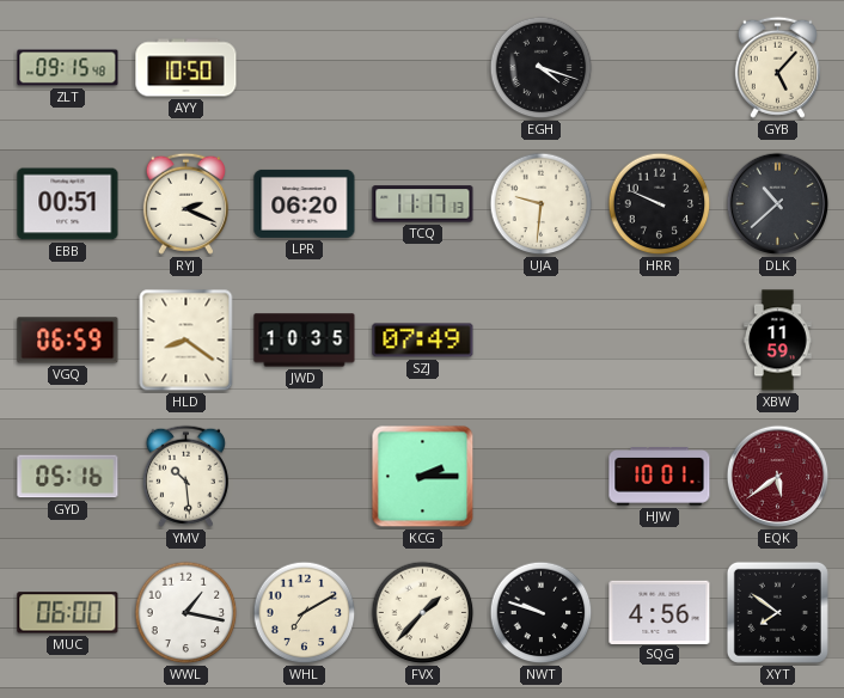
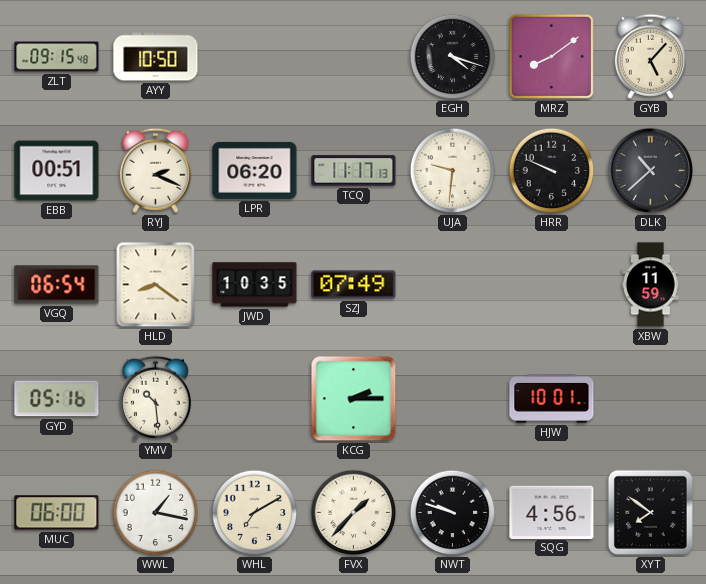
MRZ: none -> 8:09 (551, 56)
VGQ: 06:59 -> 06:54 (57, 285)
EQK: 5:39 -> none (778, 477)
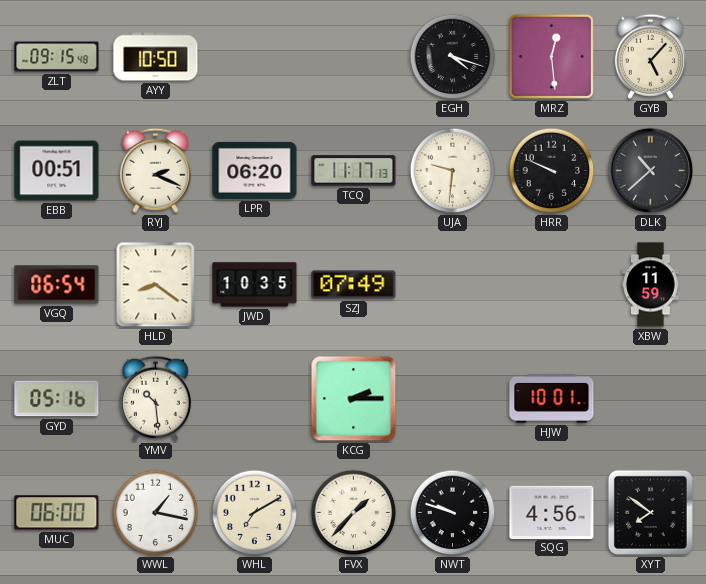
MRZ: 8:09 -> 12:29 (551, 56)
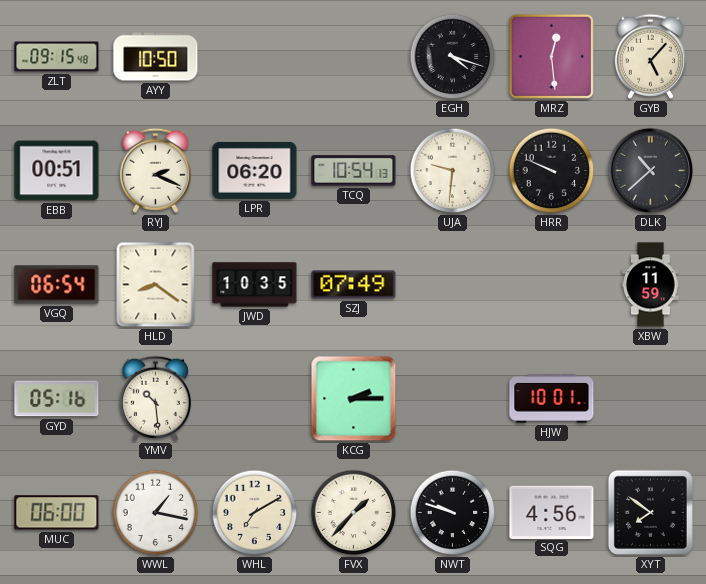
TCQ: 11:17 -> 10:54 (354, 171)
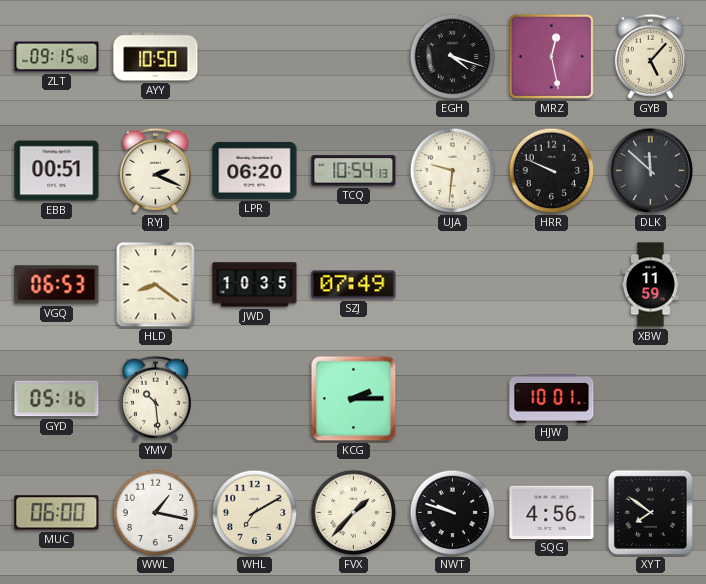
MRZ: 12:29 -> 12:28 (551, 56)
DLK: 10:38 -> 11:52 (651, 171)
VGQ: 06:54 -> 06:53 (57, 285)
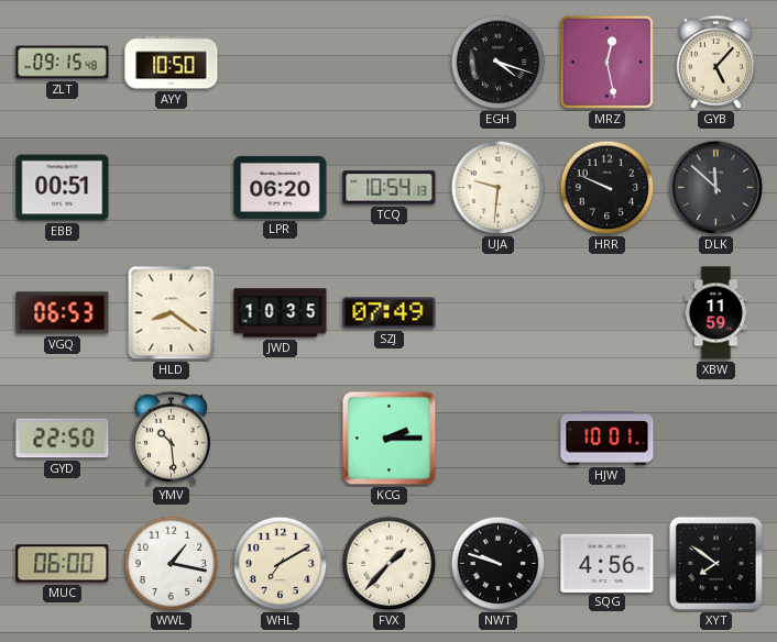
RYJ: 2:19 -> none (155, 170)
GYD: 05:16 -> 22:50 (63, 439)
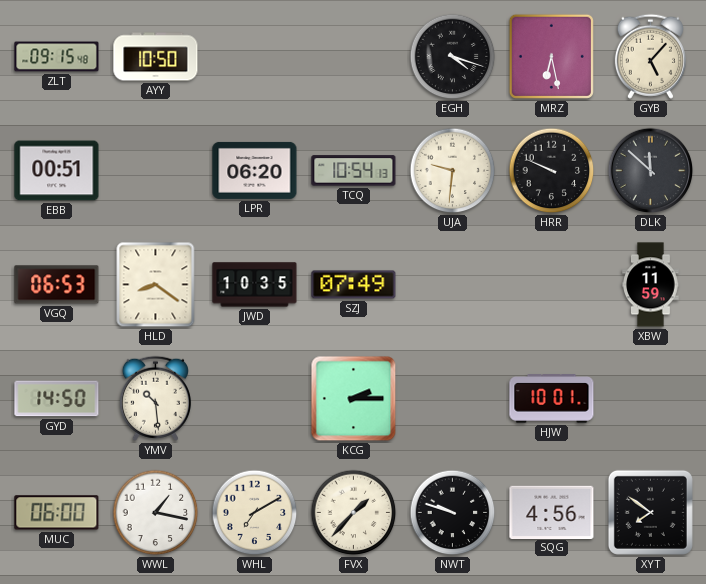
MRZ: 12:28 -> 6:28 (551, 56)
GYD: 22:50 -> 14:50 (57, 399)
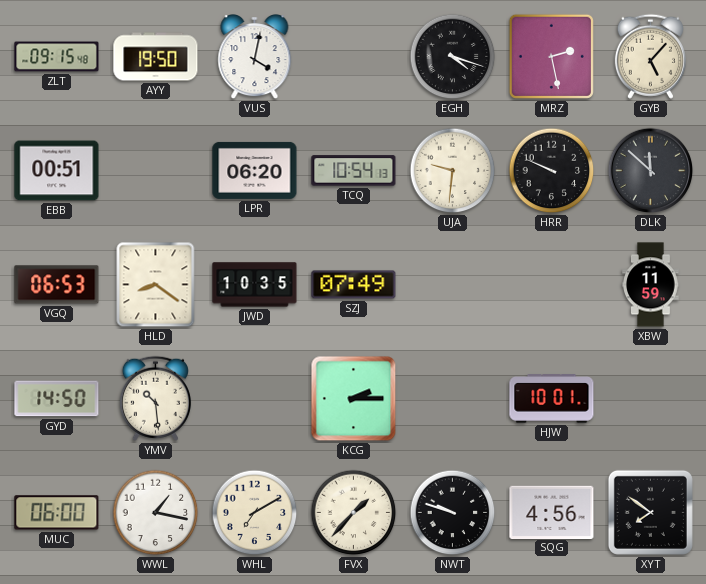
AYY: 10:50 -> 19:50 (156, 57)
VUS: none -> 4:02 (255, 58)
MRZ: 6:28 -> 2:28 (551, 56)
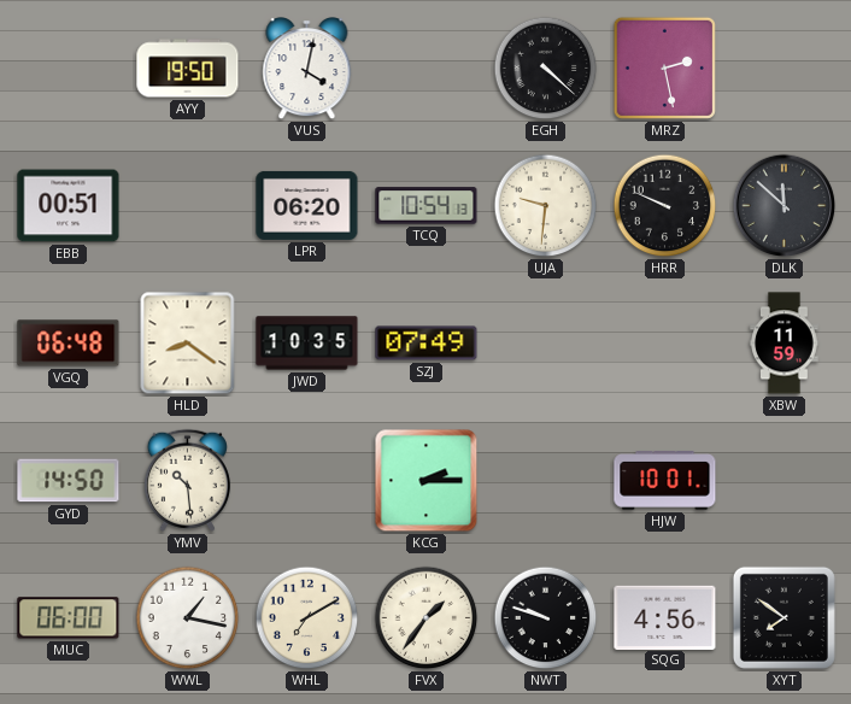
ZLT: 09:15 -> none (57, 57)
EGH: 4:18 -> 4:22 (546, 69)
GYB: 5:07 -> none (650, 56)
VGQ: 06:53 -> 06:48 (69, 344)
FVX: 1:37 -> 1:36 (427, 618)
